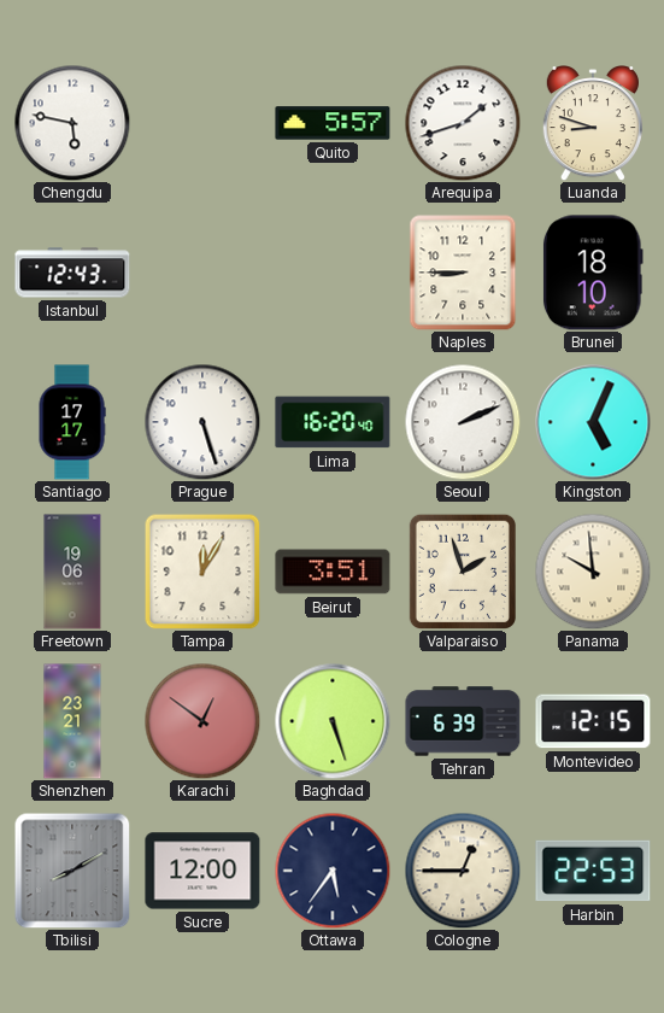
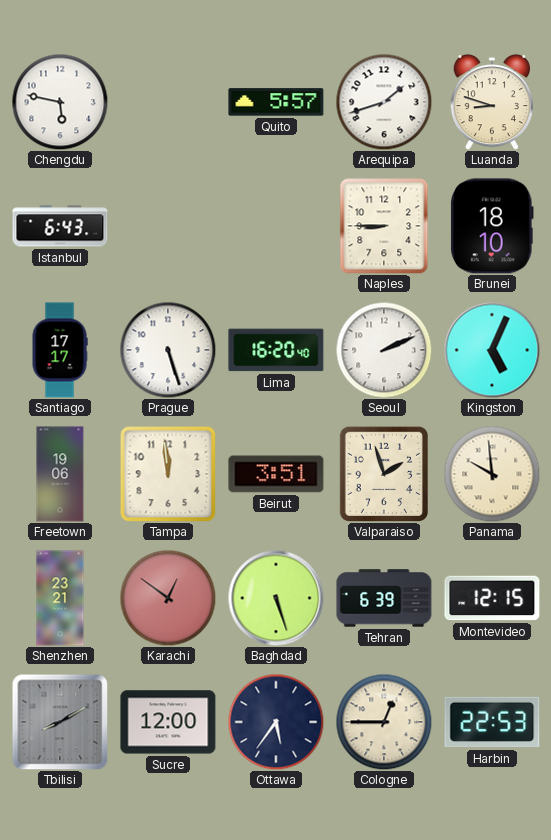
Istanbul: 12:43 -> 6:43 (60, 226)
Tampa: 12:05 -> 11:59 (168, 474)
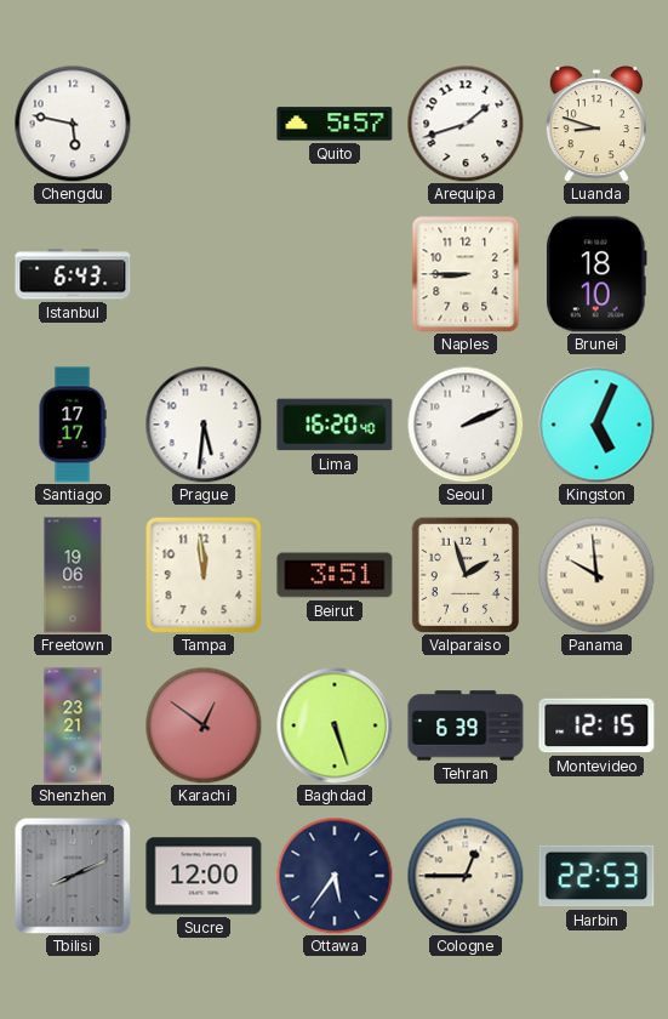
Prague: 5:27 -> 5:31 (204, 425)
Tbilisi: 8:10 -> 8:11 (73, 876)
